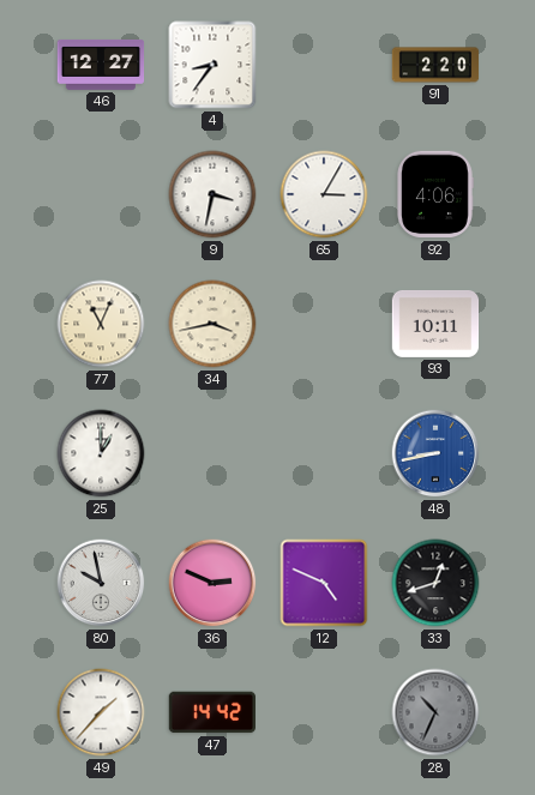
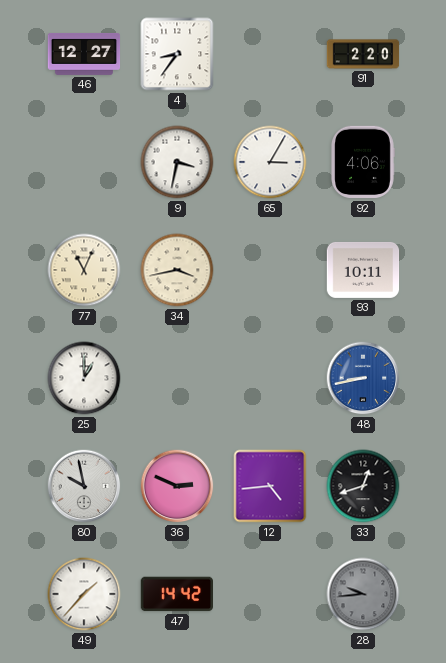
12: 4:49 -> 4:44 (270, 486)
28: 10:34 -> 9:44 (363, 594)
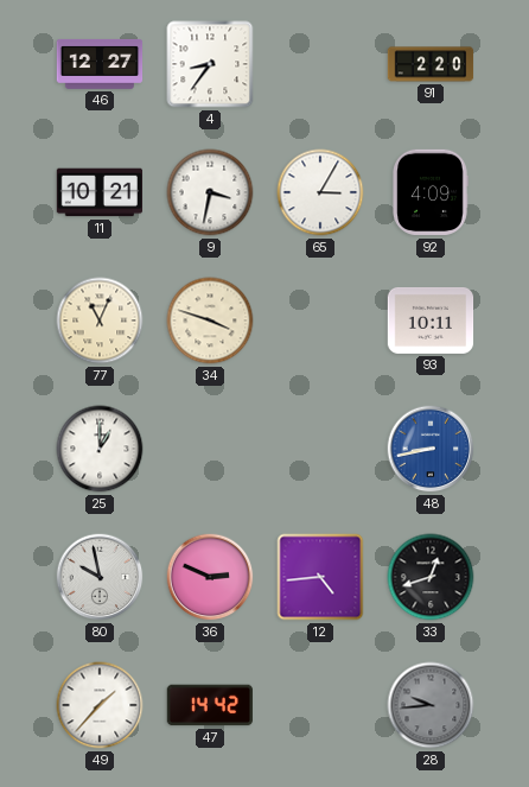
11: none -> 10:21 (100, 192)
92: 4:06 -> 4:09 (431, 192)
34: 3:43 -> 3:48 (210, 320)
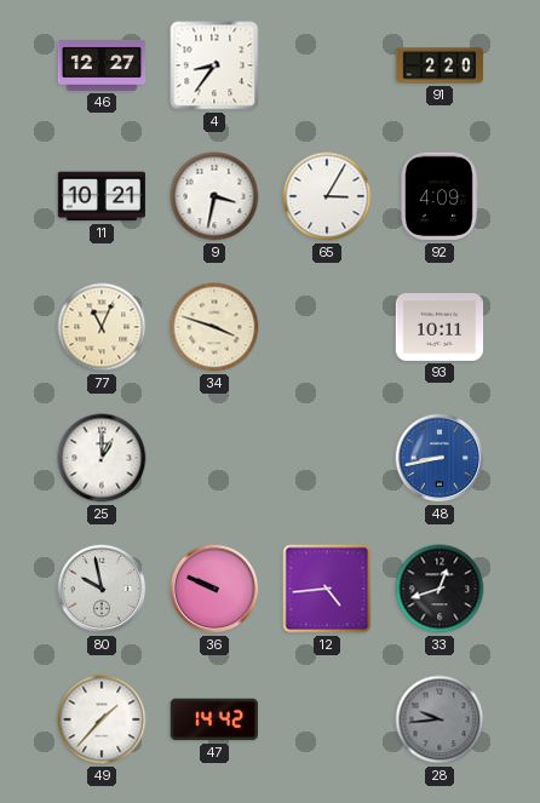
36: 2:49 -> 9:49 (214, 589)
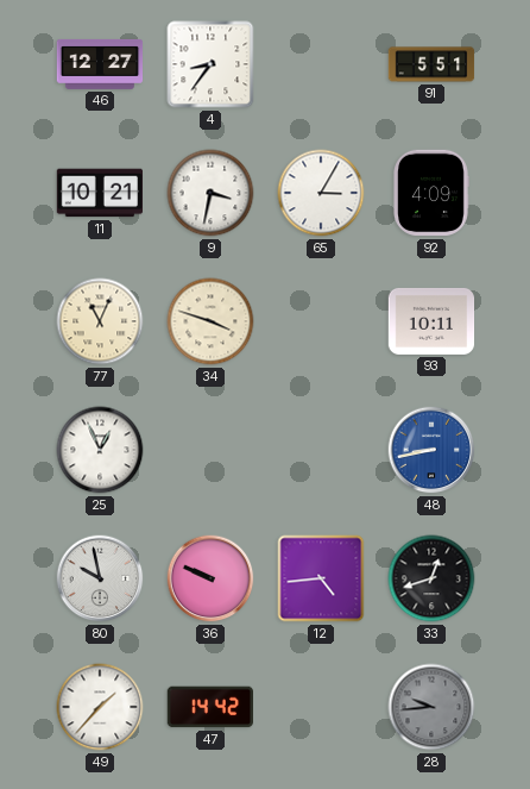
91: 2:20 -> 5:51 (431, 64)
25: 1:00 -> 12:56 (100, 450)
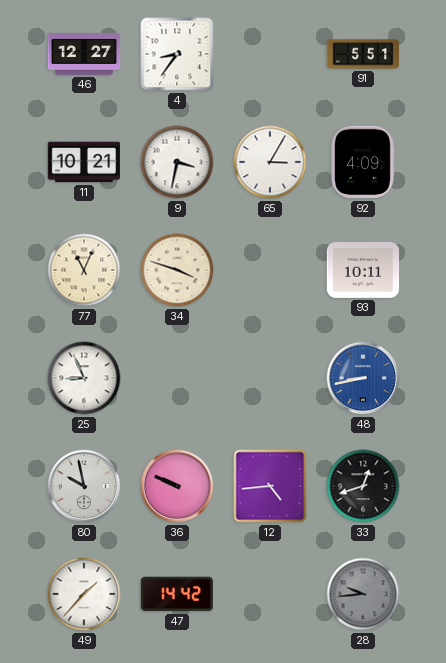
25: 12:56 -> 8:56 (84, 378)
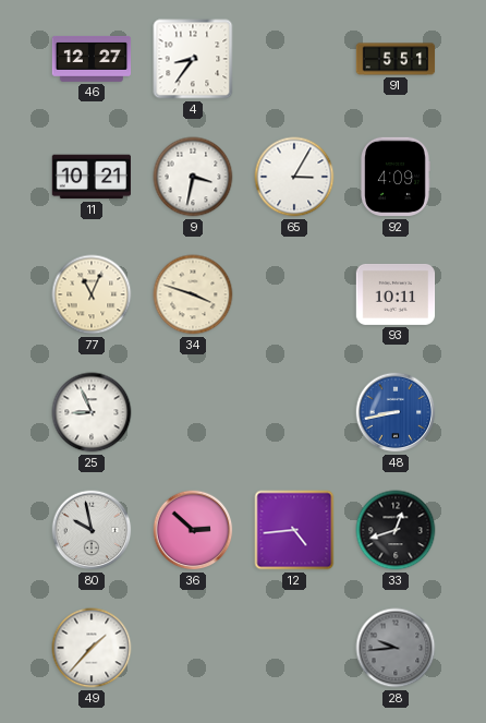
36: 9:49 -> 2:52 (193, 530)
47: 14:42 -> none (176, 594)
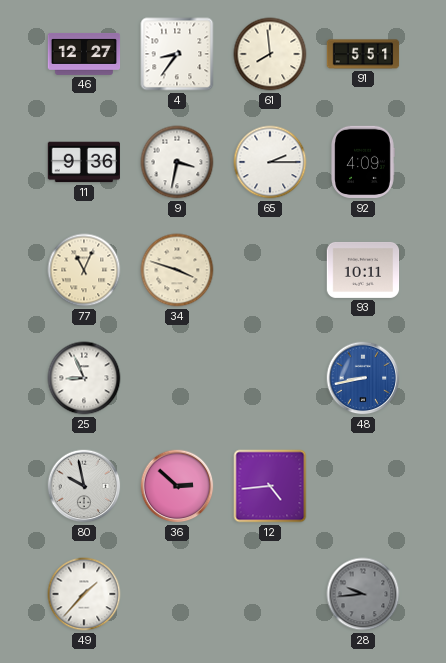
61: none -> 7:59 (270, 54)
11: 10:21 -> 9:36 (84, 162)
65: 3:05 -> 2:15 (270, 162)
33: 12:42 -> none (396, 530)
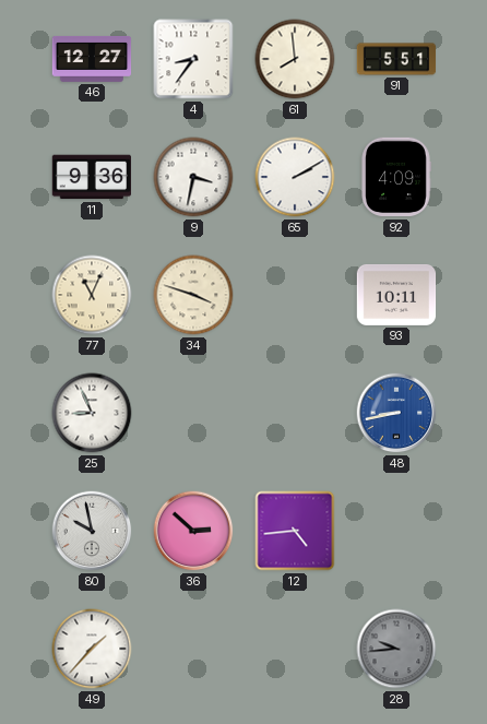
65: 2:15 -> 2:10 (295, 177)
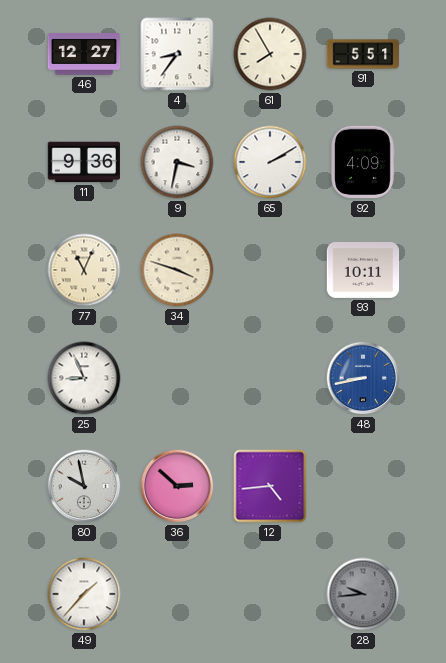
61: 7:59 -> 7:55 (270, 54)
